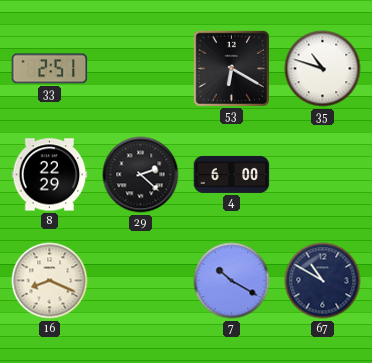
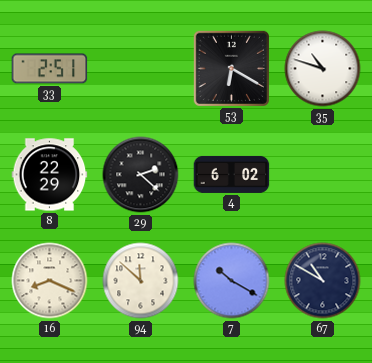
4: 6:00 -> 6:02 (232, 174)
94: none -> 11:52 (141, 281)
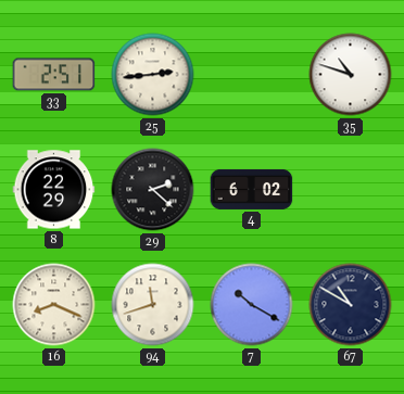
25: none -> 2:44 (153, 75)
53: 6:20 -> none (231, 68)
94: 11:52 -> 11:42 (153, 305)
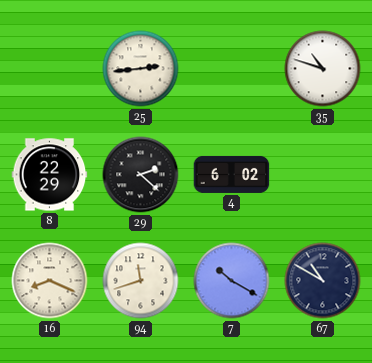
33: 2:51 -> none (54, 75)
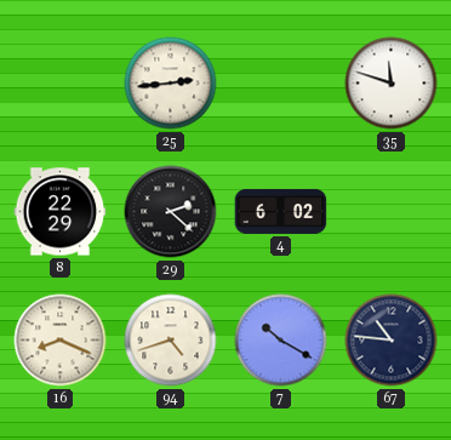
35: 10:48 -> 11:48 (392, 84)
94: 11:42 -> 4:42 (171, 341)
67: 10:50 -> 10:46 (392, 341)
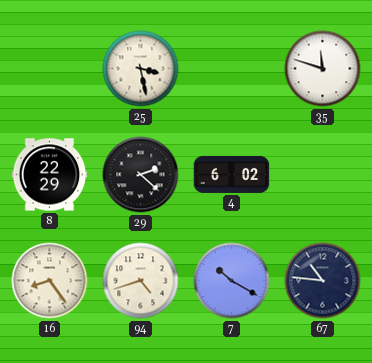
25: 2:44 -> 3:28 (141, 69)
16: 8:19 -> 8:24 (50, 281)
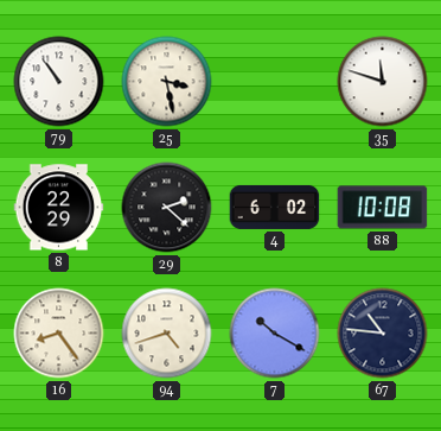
79: none -> 10:54 (59, 82)
88: none -> 10:08 (383, 208)
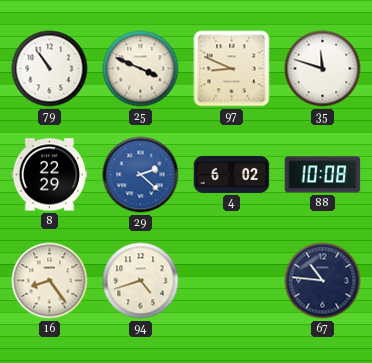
25: 3:28 -> 3:49 (141, 69)
97: none -> 8:49 (232, 69)
29 dial: black -> blue (141, 175)
7: 10:20 -> none (275, 334)
